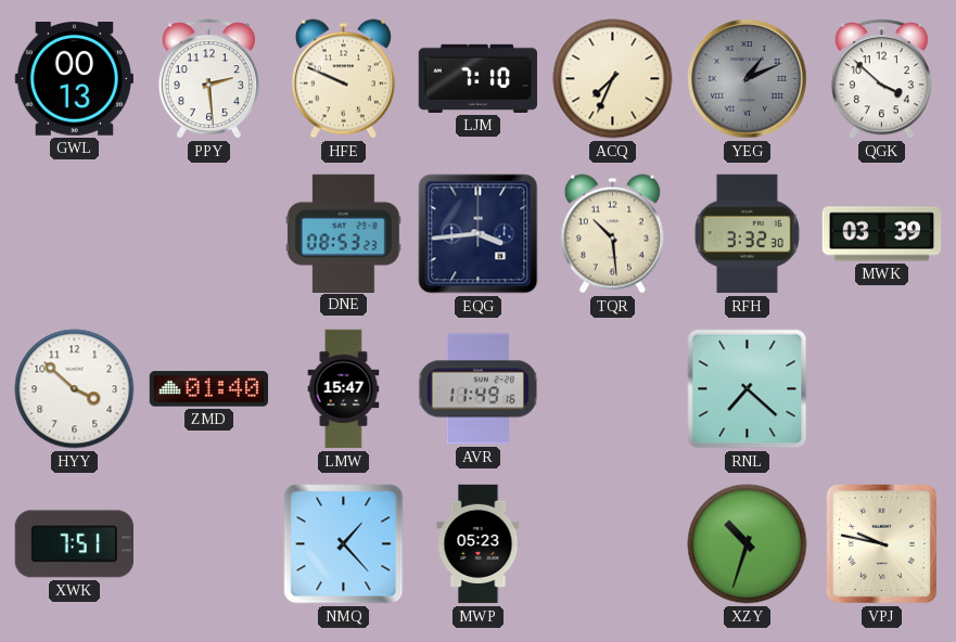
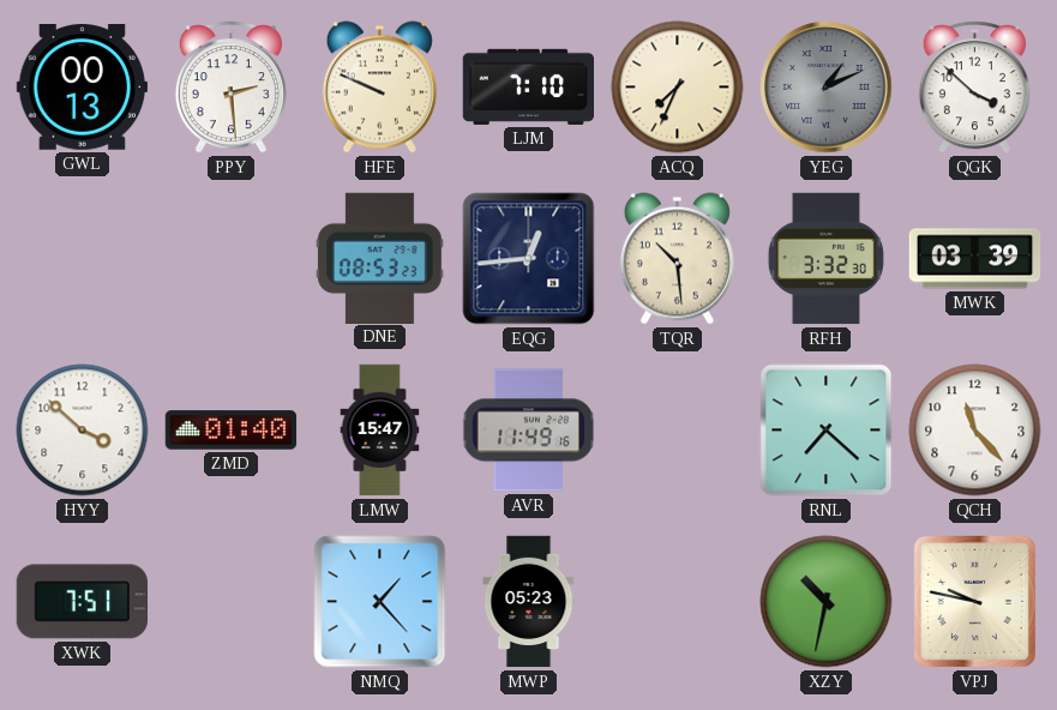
EQG: 3:44 -> 12:44 (529, 259)
QCH: none -> 11:23 (975, 431)
XZY: 10:33 -> 10:32 (827, 602)
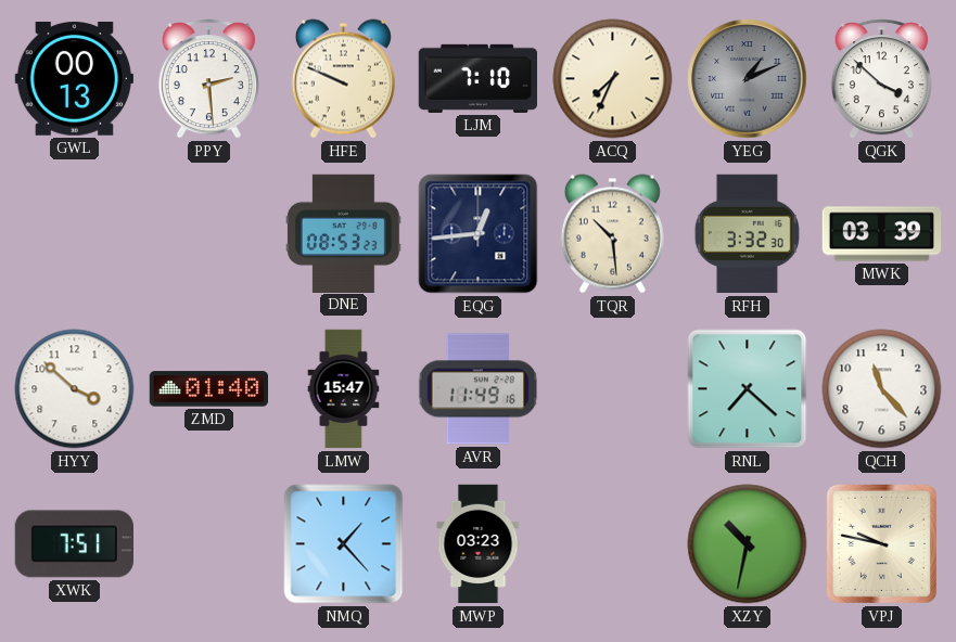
MWP: 05:23 -> 03:23 (479, 544)
